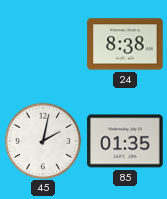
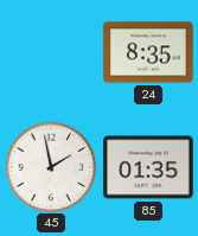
24: 8:38 -> 8:35 (148, 52)
45: 2:02 -> 1:58 (51, 167)
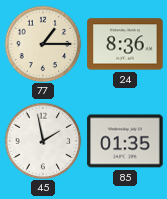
77: none -> 1:15 (43, 44)
24: 8:35 -> 8:36 (125, 44)
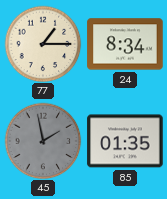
24: 8:36 -> 8:34 (125, 44)
45 dial: white -> grey (43, 141)
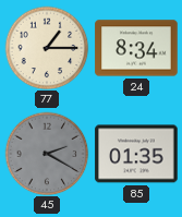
45: 1:58 -> 2:20 (47, 154)
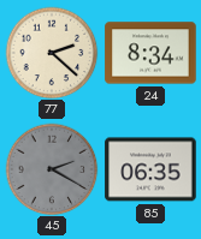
77: 1:15 -> 2:22 (52, 53)
85: 01:35 -> 06:35 (150, 169)
